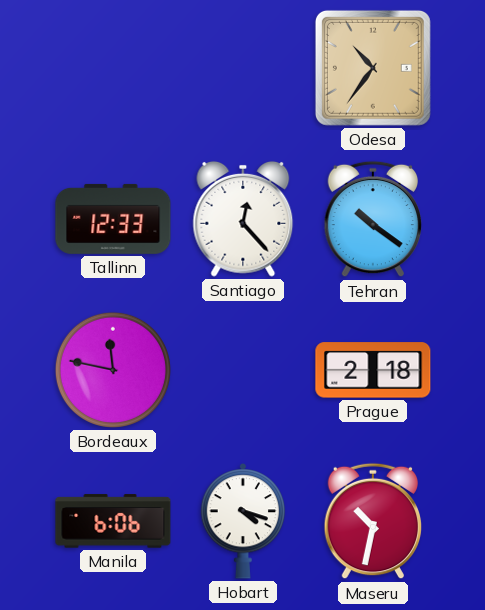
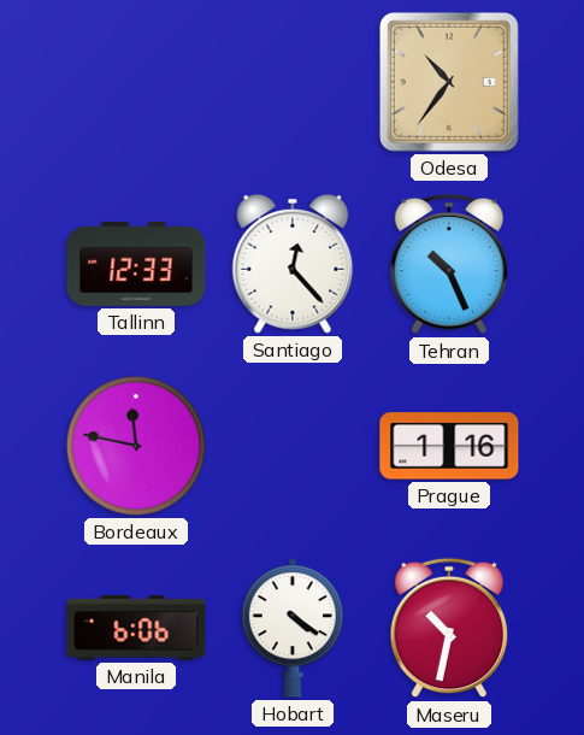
Tehran: 10:21 -> 10:26 (449, 264)
Prague: 2:18 -> 1:16 (449, 446)
Hobart: 4:18 -> 4:21 (293, 628)
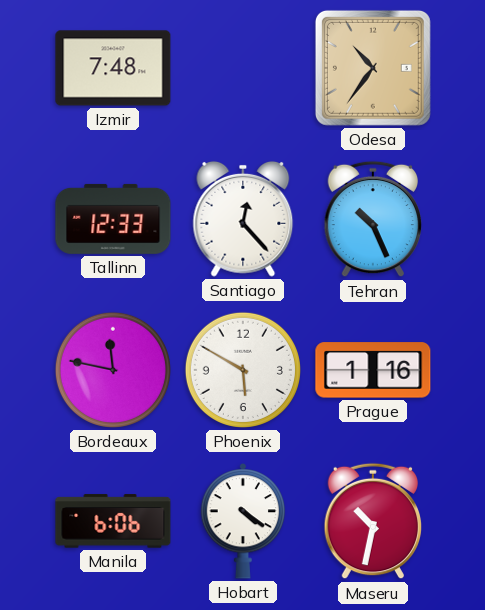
Izmir: none -> 7:48 (113, 68)
Phoenix: none -> 5:50 (243, 370)
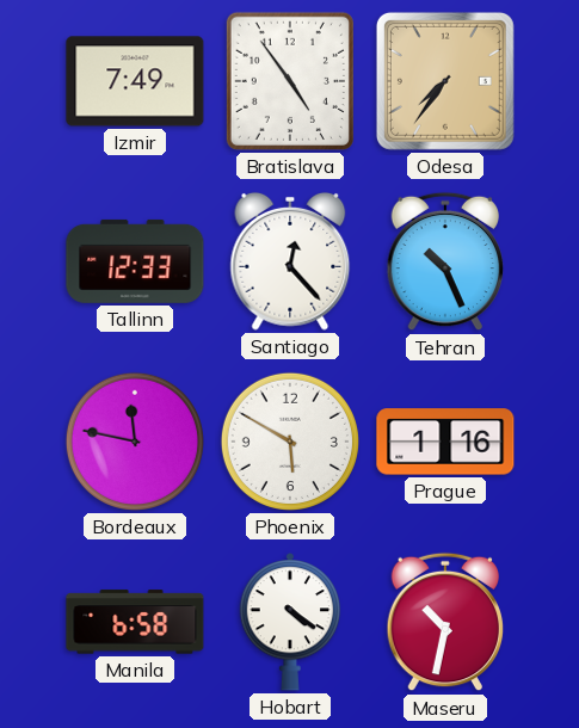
Izmir: 7:48 -> 7:49 (135, 81)
Bratislava: none -> 4:54 (290, 81)
Odesa: 10:36 -> 7:36 (445, 81)
Manila: 6:06 -> 6:58 (135, 622)
